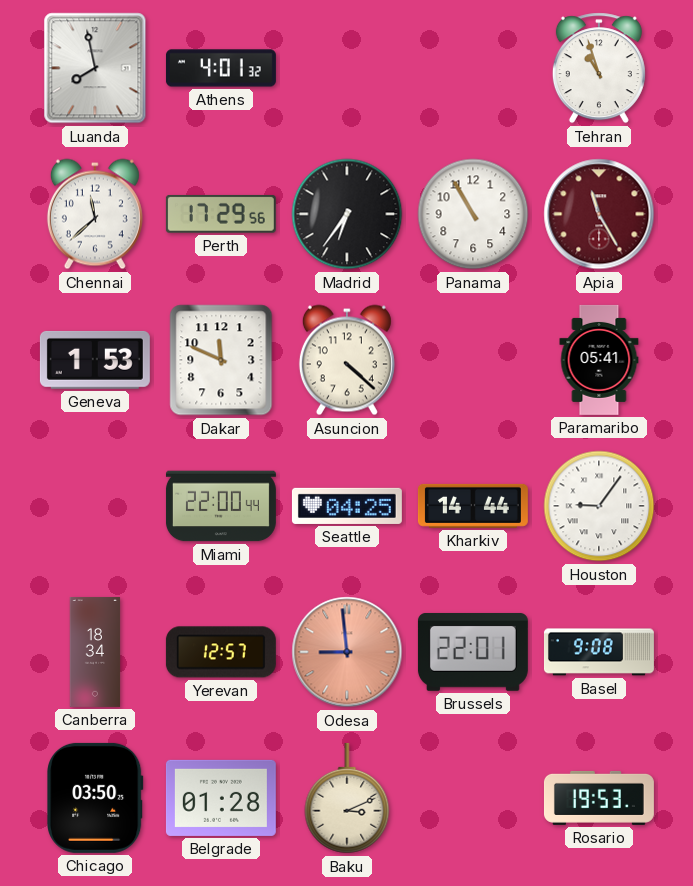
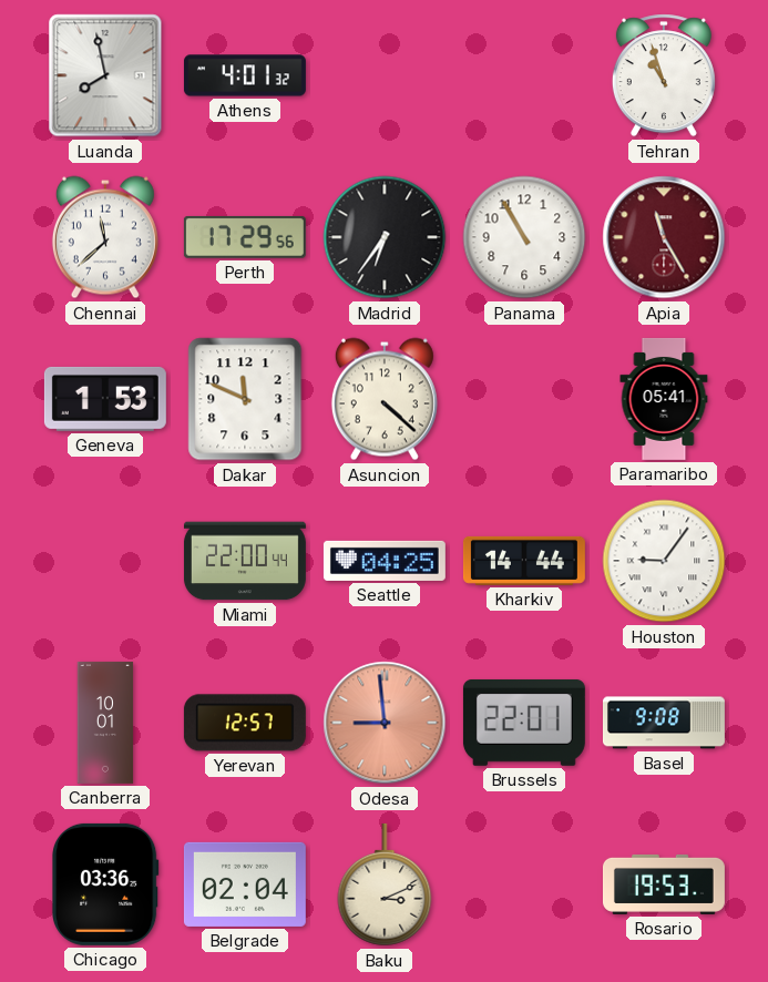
Canberra: 18:34 -> 10:01 (105, 723)
Chicago: 03:50 -> 03:36 (106, 884)
Belgrade: 01:28 -> 02:04 (245, 884)
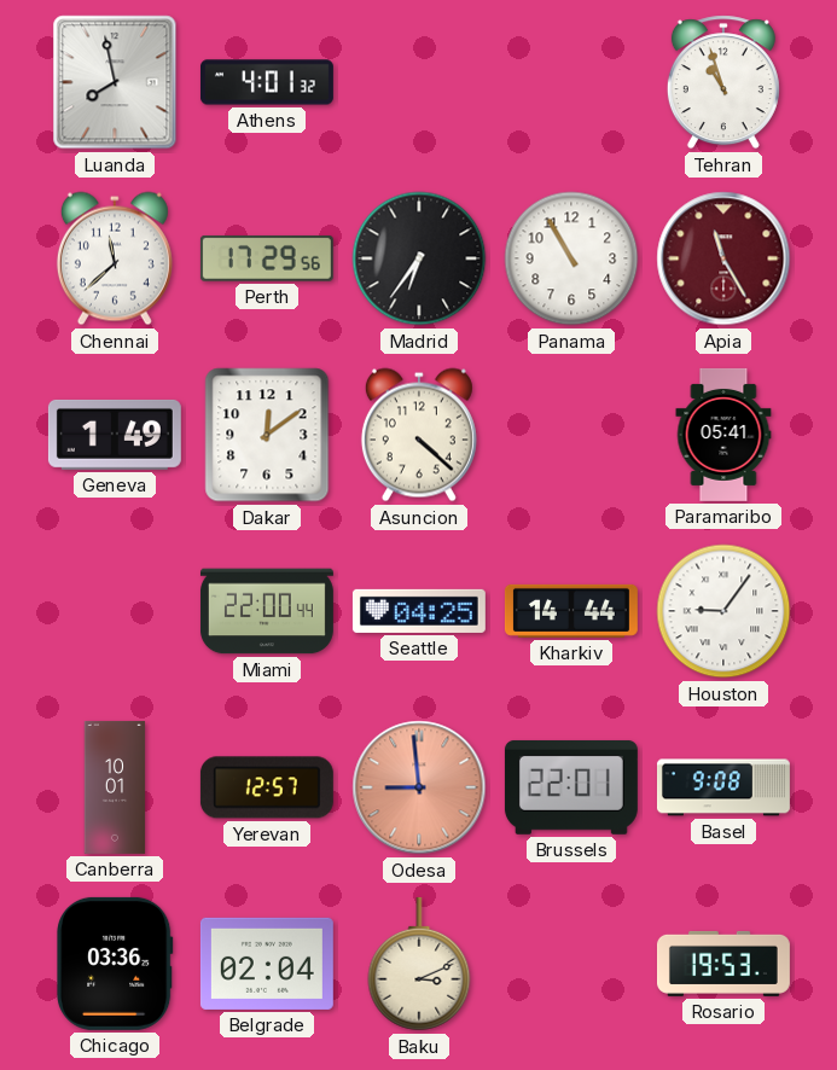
Geneva: 1:53 -> 1:49 (115, 435)
Dakar: 11:49 -> 12:09 (267, 435)
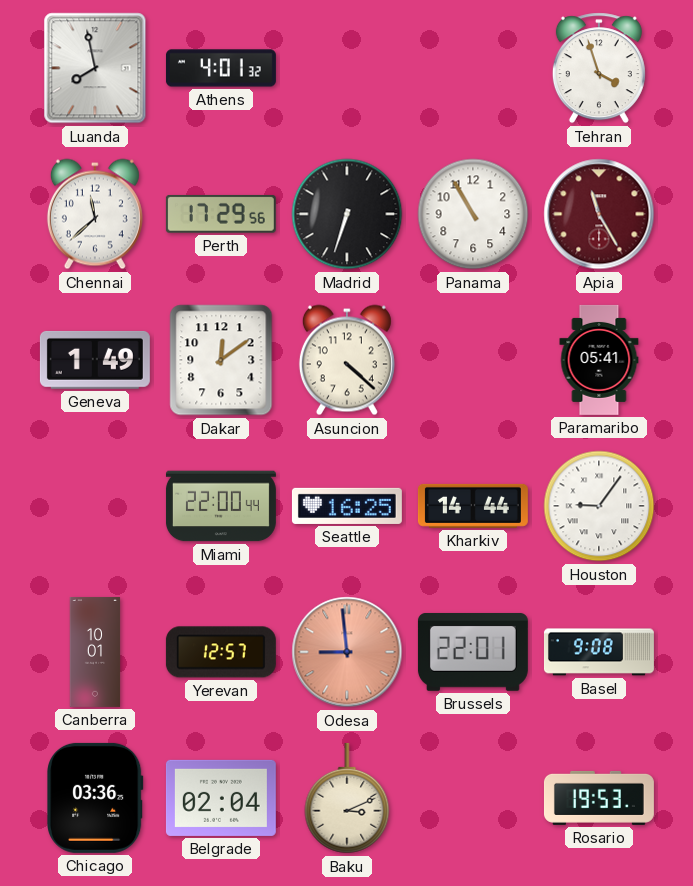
Tehran: 10:57 -> 3:57 (599, 68)
Madrid: 6:36 -> 6:33 (347, 214)
Seattle: 04:25 -> 16:25 (347, 506)
